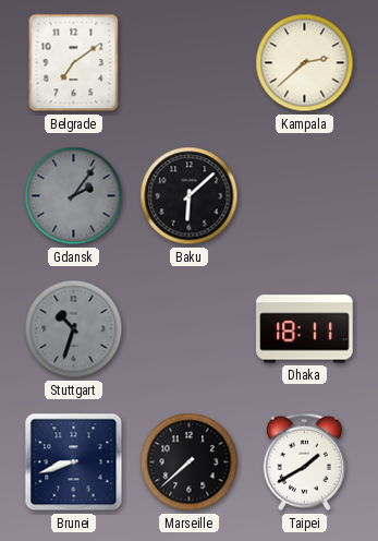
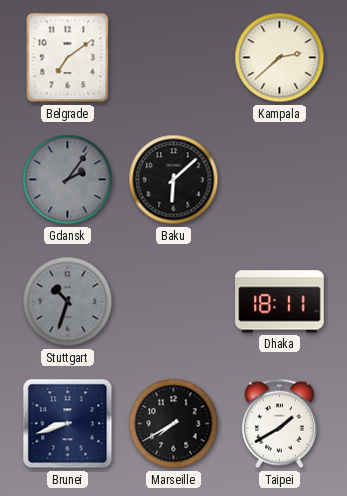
Marseille: 7:38 -> 7:40 (174, 424)
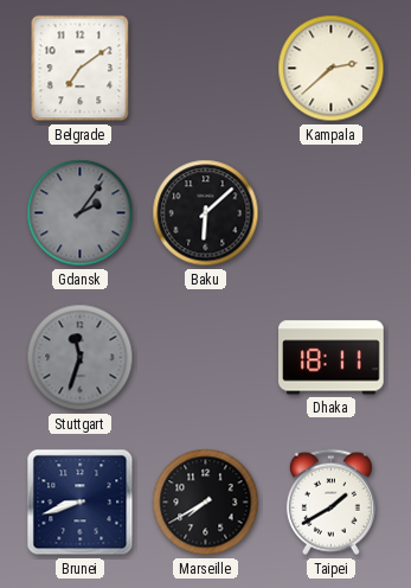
Stuttgart: 10:33 -> 11:33 (81, 358)
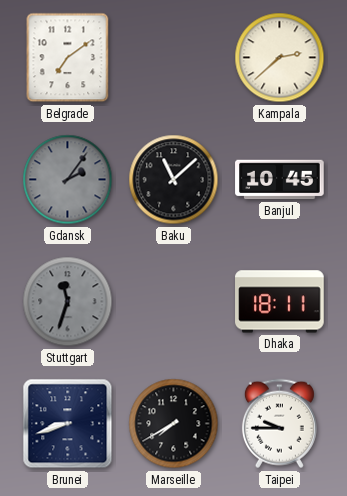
Baku: 6:08 -> 11:08 (174, 180)
Banjul: none -> 10:45 (280, 180)
Taipei: 1:40 -> 9:45 (279, 424)
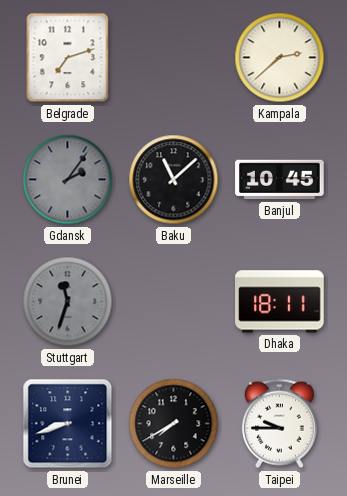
Belgrade: 7:09 -> 7:12 (68, 58)
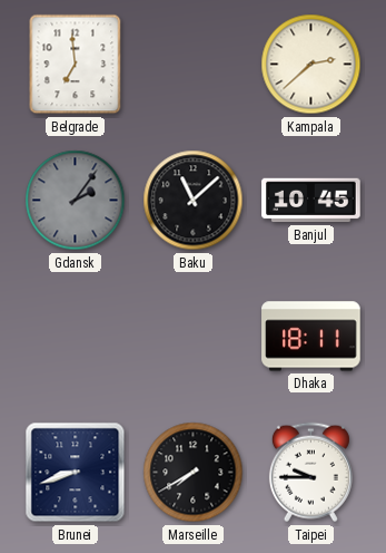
Belgrade: 7:12 -> 6:59 (76, 65)
Stuttgart: 11:33 -> none (68, 302)
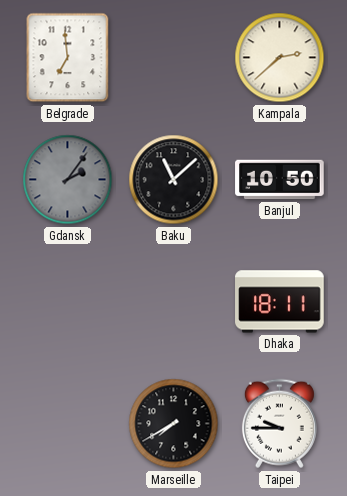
Banjul: 10:45 -> 10:50 (280, 180)
Brunei: 8:42 -> none (76, 473)
